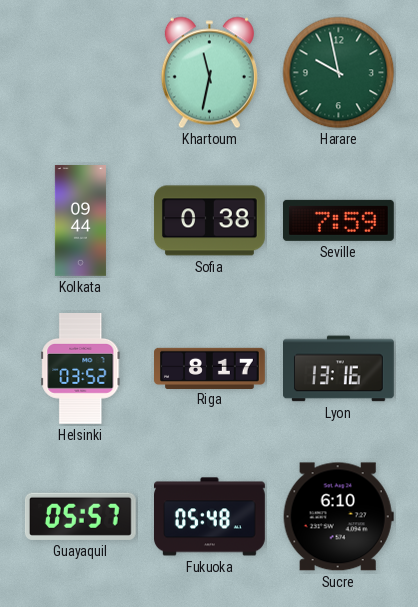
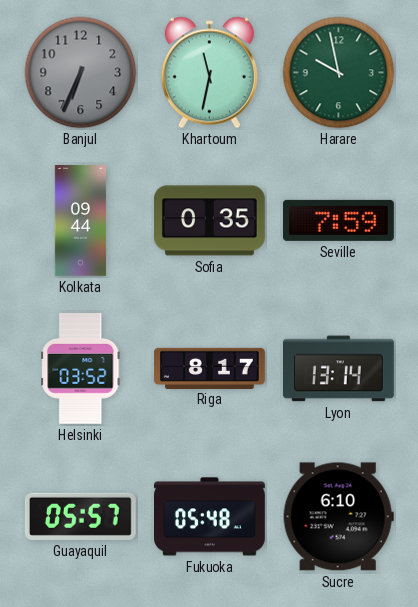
Banjul: none -> 6:34 (81, 73)
Sofia: 0:38 -> 0:35 (209, 221)
Lyon: 13:16 -> 13:14 (339, 369)
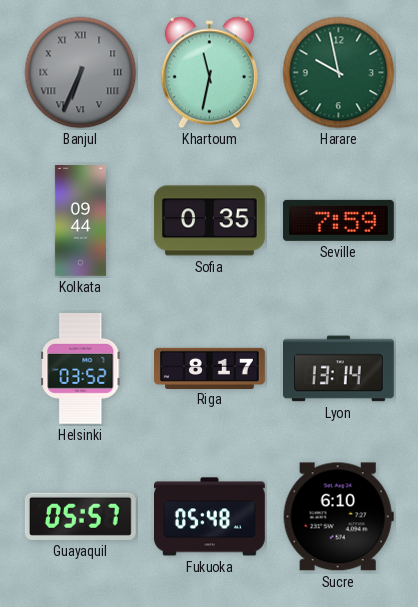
Banjul numerals: Arabic -> Roman (81, 73)
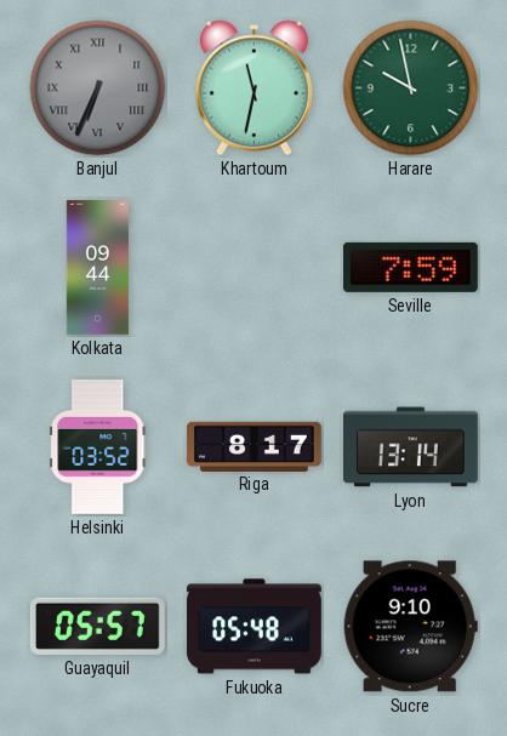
Sofia: 0:35 -> none (209, 221)
Sucre: 6:10 -> 9:10 (410, 627)
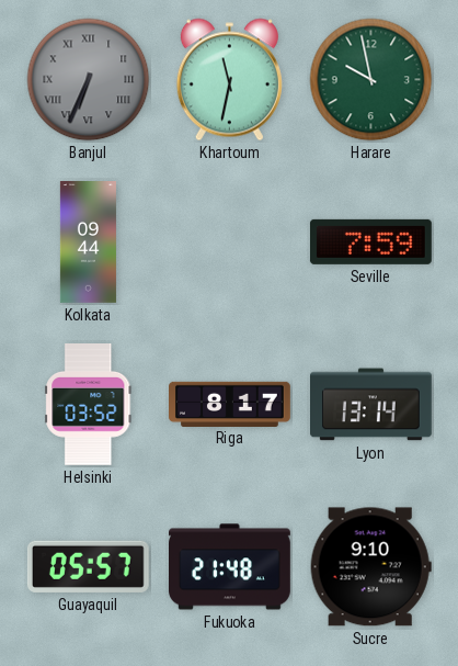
Fukuoka: 05:48 -> 21:48 (230, 567)
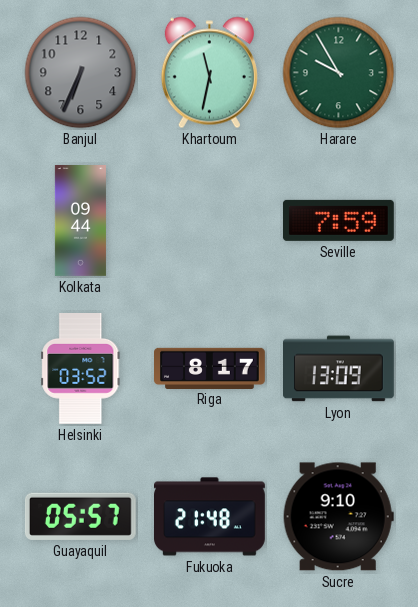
Banjul numerals: Roman -> Arabic (81, 73)
Harare: 9:58 -> 9:55 (339, 73)
Lyon: 13:14 -> 13:09 (339, 369)
